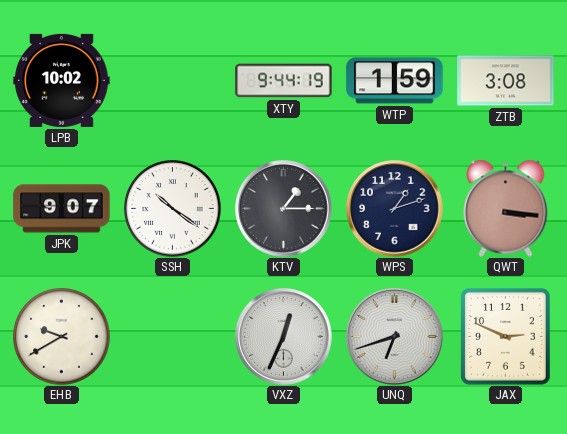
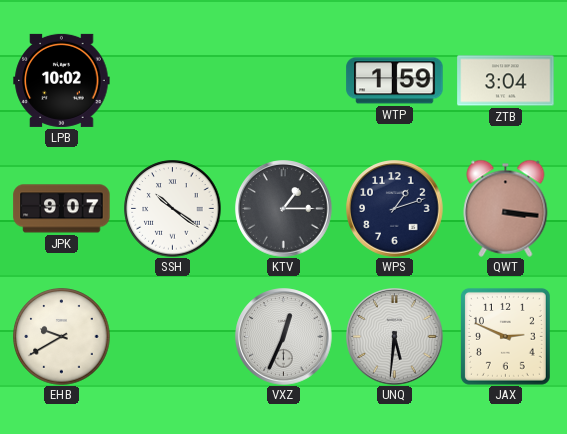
XTY: 9:44 -> none (284, 81)
ZTB: 3:08 -> 3:04 (506, 81)
UNQ: 6:42 -> 5:31 (395, 337)
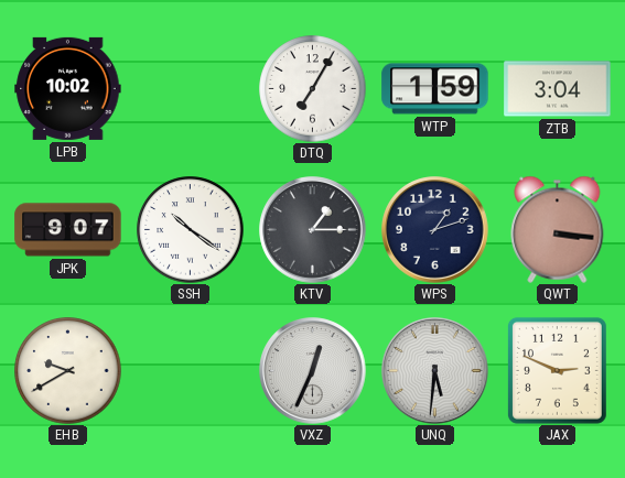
DTQ: none -> 7:05 (313, 89)
